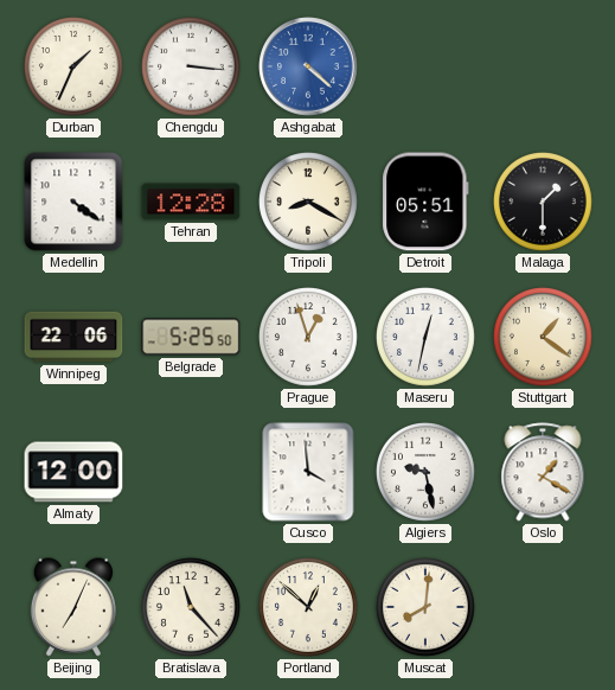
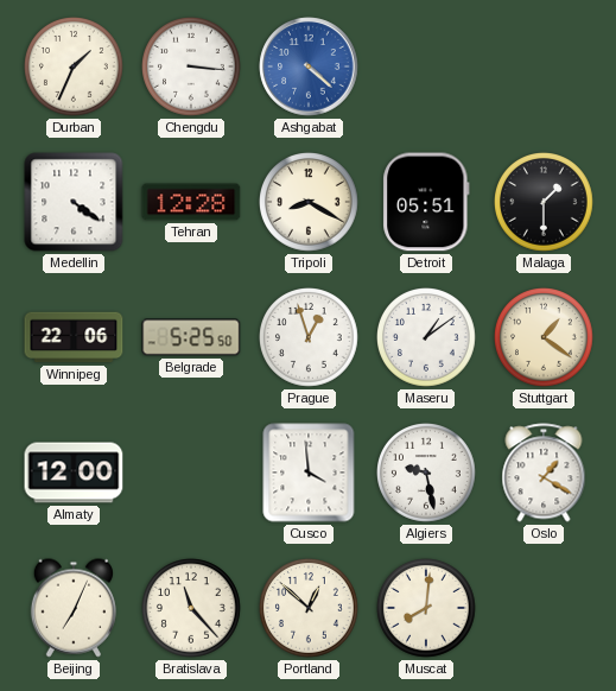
Maseru: 12:32 -> 1:09 (427, 338)
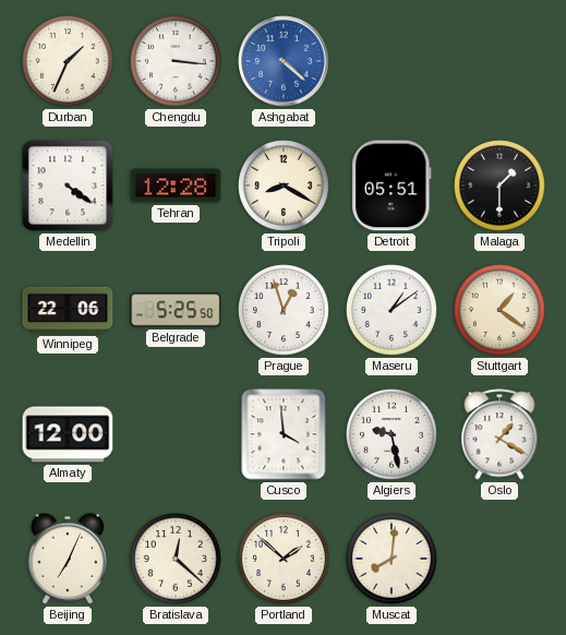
Bratislava: 11:23 -> 12:22 (177, 560)
Portland: 12:52 -> 1:52 (285, 560)
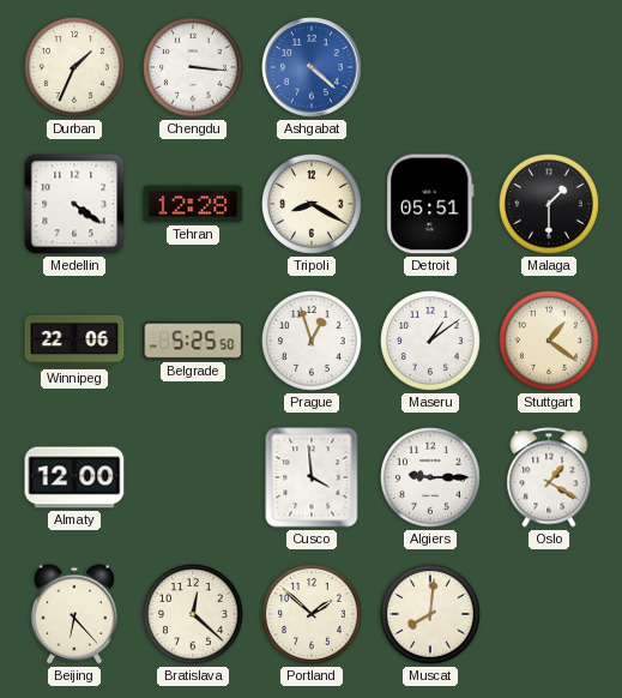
Algiers: 9:28 -> 9:15 (431, 479)
Beijing: 7:04 -> 6:23 (74, 614)
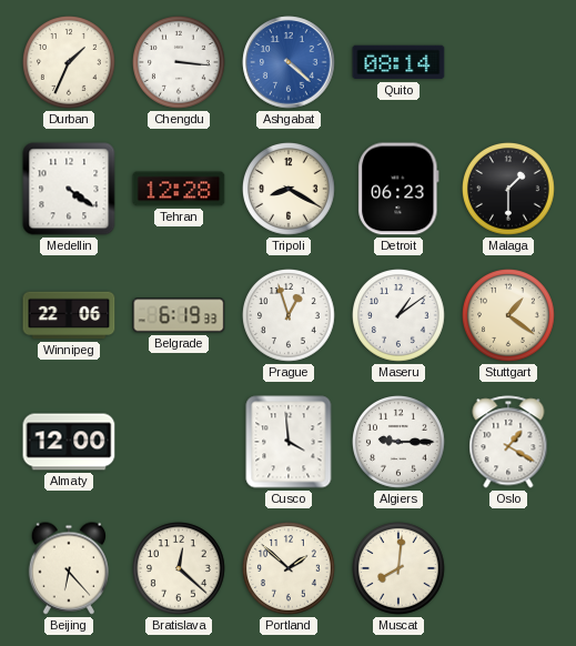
Quito: none -> 08:14 (398, 62)
Detroit: 05:51 -> 06:23 (398, 189)
Belgrade: 5:25 -> 6:19 (179, 315)
